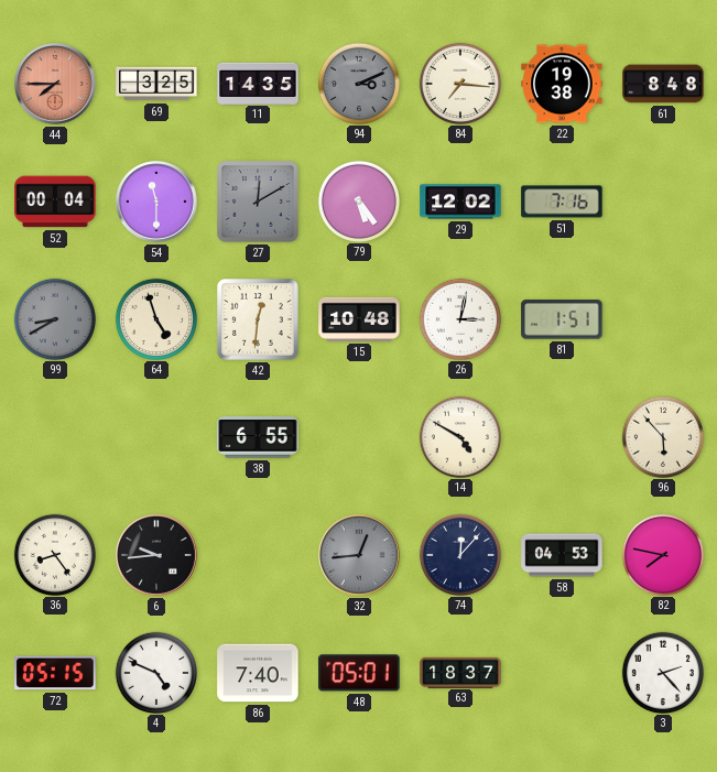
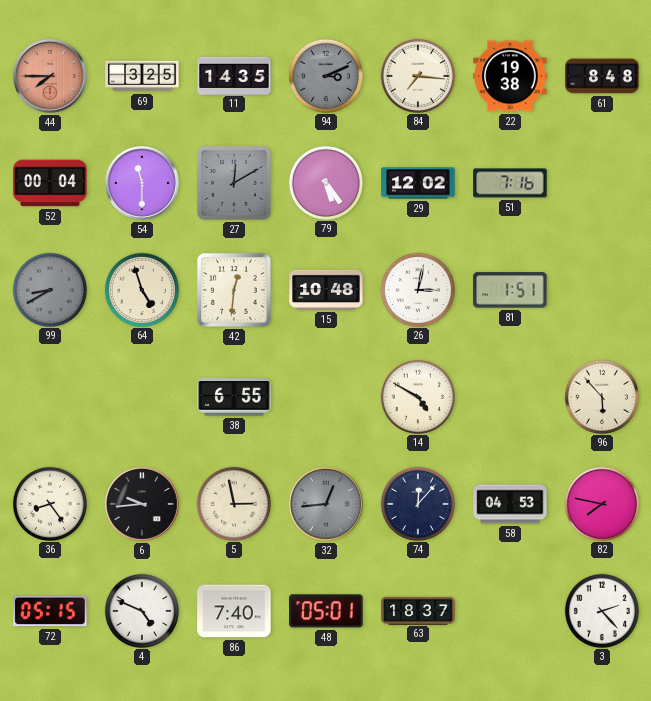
5: none -> 2:58 (233, 503)
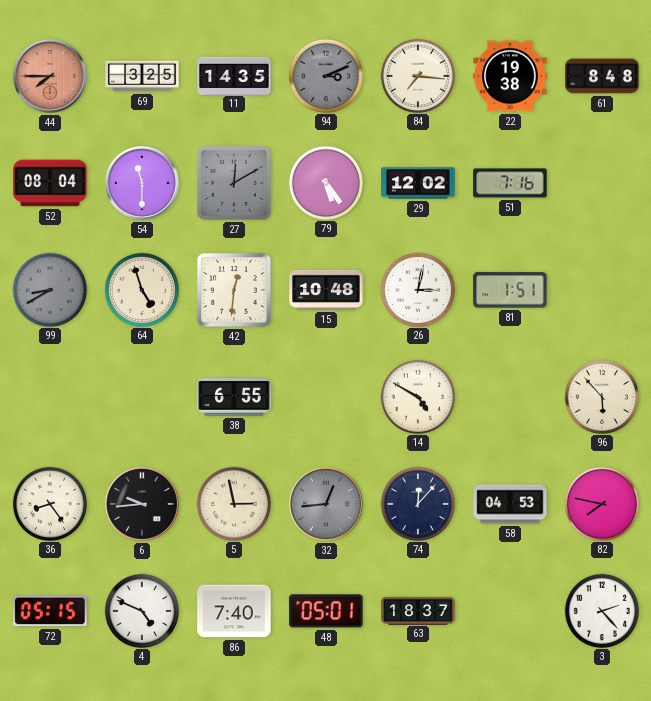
52: 00:04 -> 08:04 (50, 183)
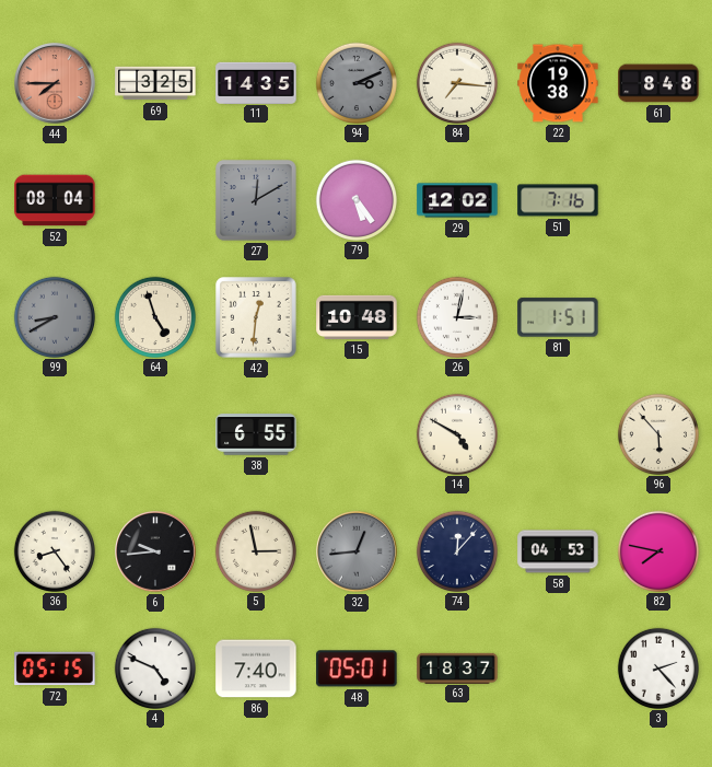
54: 11:30 -> none (143, 184)
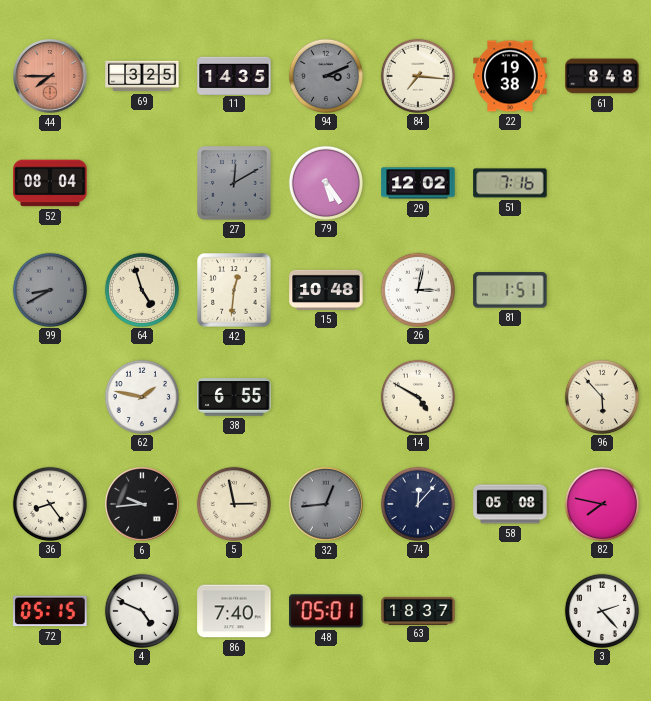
62: none -> 1:47 (141, 396)
58: 04:53 -> 05:08 (510, 504)
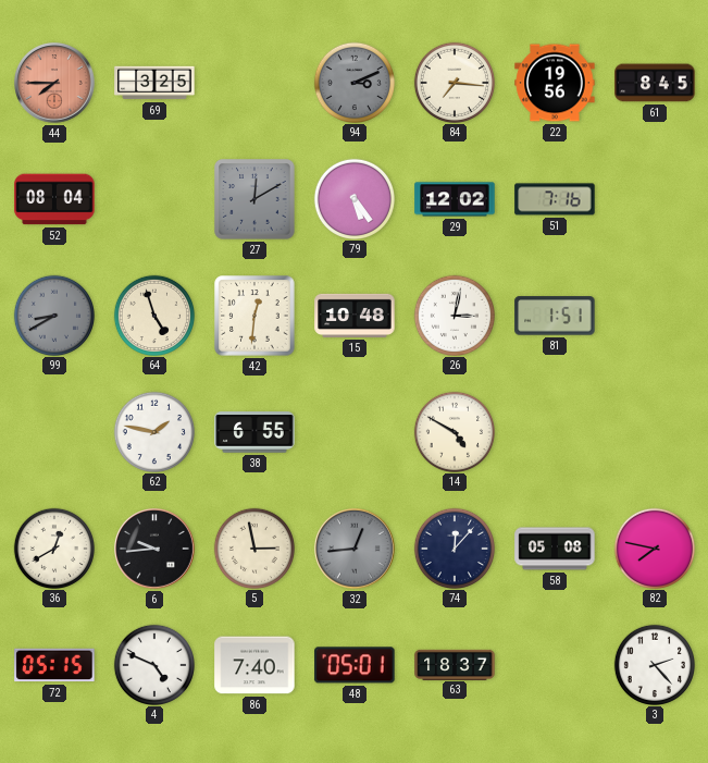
11: 14:35 -> none (234, 75)
22: 19:38 -> 19:56 (555, 83)
61: 8:48 -> 8:45 (655, 83)
96: 5:53 -> none (601, 396)
36: 8:24 -> 12:40 (53, 547)
